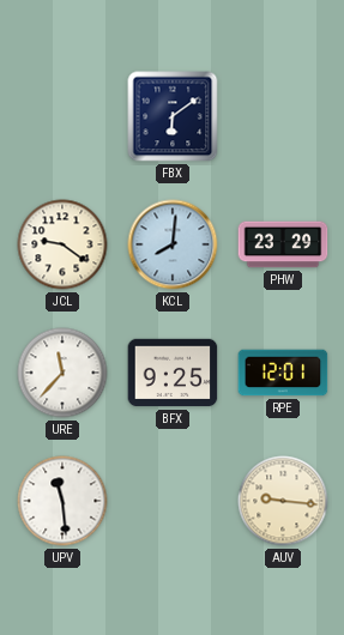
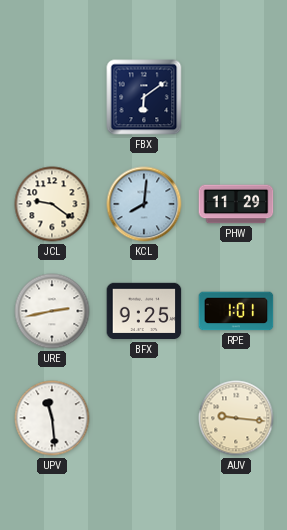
PHW: 23:29 -> 11:29 (236, 204)
URE: 11:37 -> 2:43 (52, 311)
RPE: 12:01 -> 1:01 (236, 311)
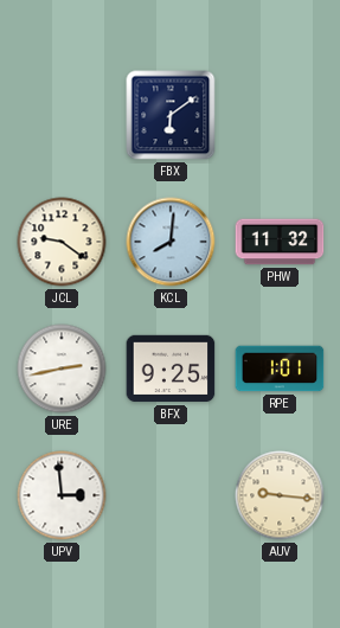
PHW: 11:29 -> 11:32 (280, 242)
UPV: 11:29 -> 2:59 (62, 495)
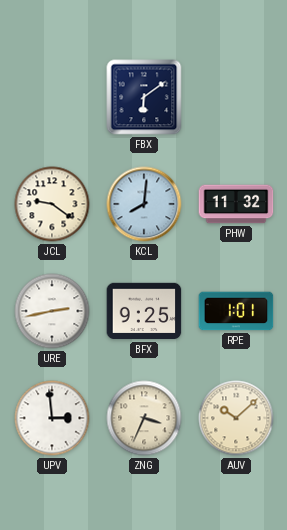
ZNG: none -> 3:34 (144, 418)
AUV: 9:16 -> 10:08 (236, 418)
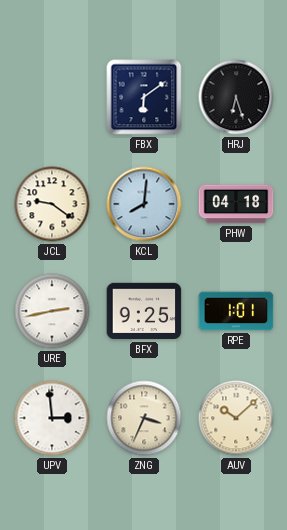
HRJ: none -> 6:27 (236, 97)
PHW: 11:32 -> 04:18 (236, 204)
